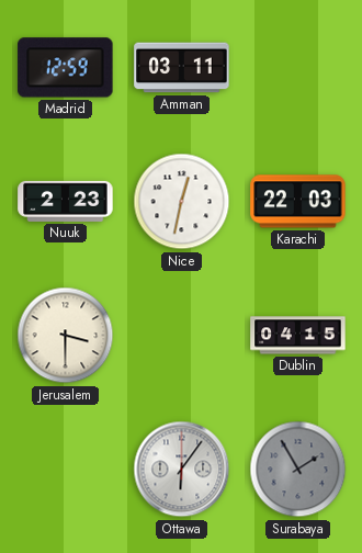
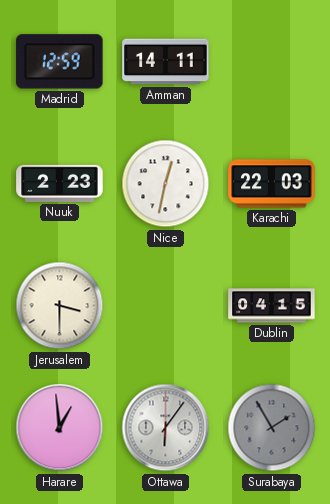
Amman: 03:11 -> 14:11 (166, 62)
Harare: none -> 12:59 (60, 428)
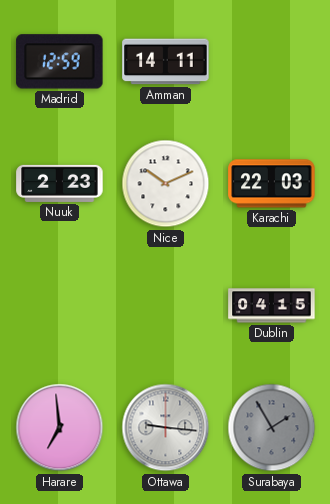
Nice: 12:32 -> 10:11 (166, 184)
Jerusalem: 3:30 -> none (60, 306)
Harare: 12:59 -> 6:59 (60, 428)
Ottawa: 6:06 -> 9:16 (166, 428)
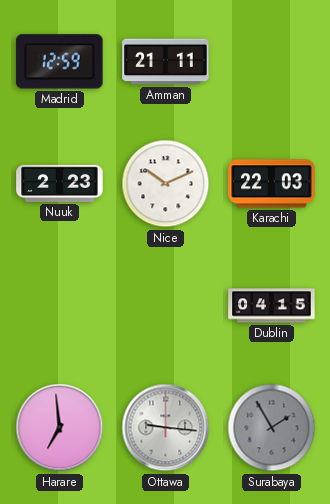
Amman: 14:11 -> 21:11 (166, 62)
